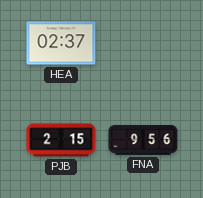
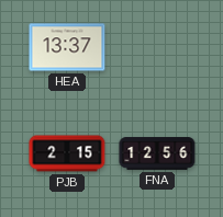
HEA: 02:37 -> 13:37 (67, 47)
FNA: 9:56 -> 12:56 (157, 153)
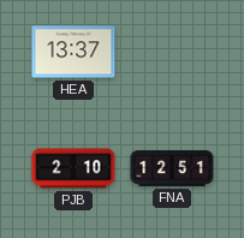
PJB: 2:15 -> 2:10 (73, 168)
FNA: 12:56 -> 12:51 (172, 168)
